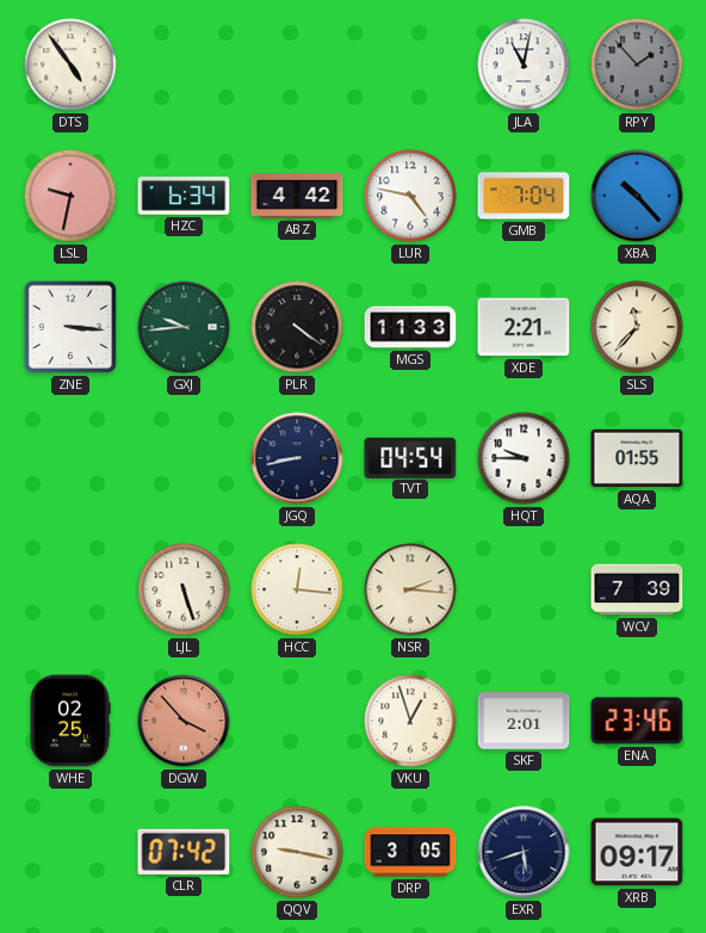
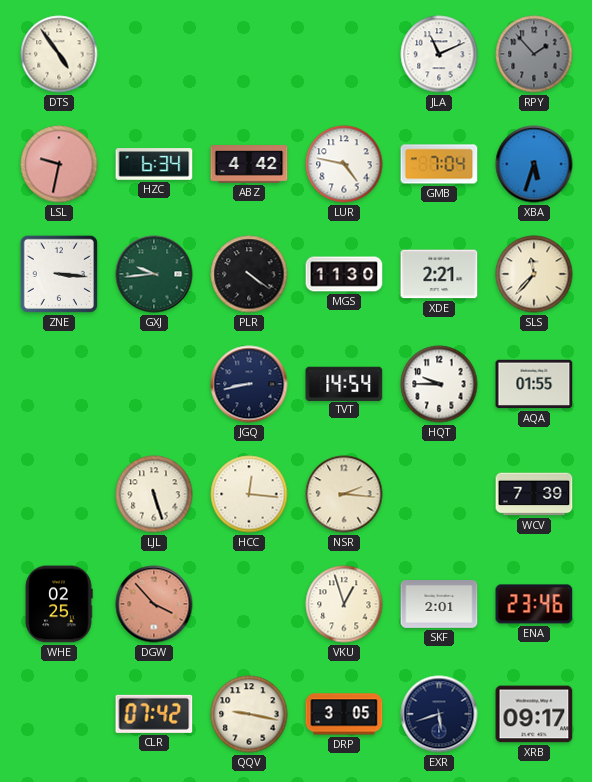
JLA: 11:02 -> 11:11 (439, 54)
XBA: 10:23 -> 5:33 (534, 164)
MGS: 11:33 -> 11:30 (344, 274)
TVT: 04:54 -> 14:54 (344, 383)
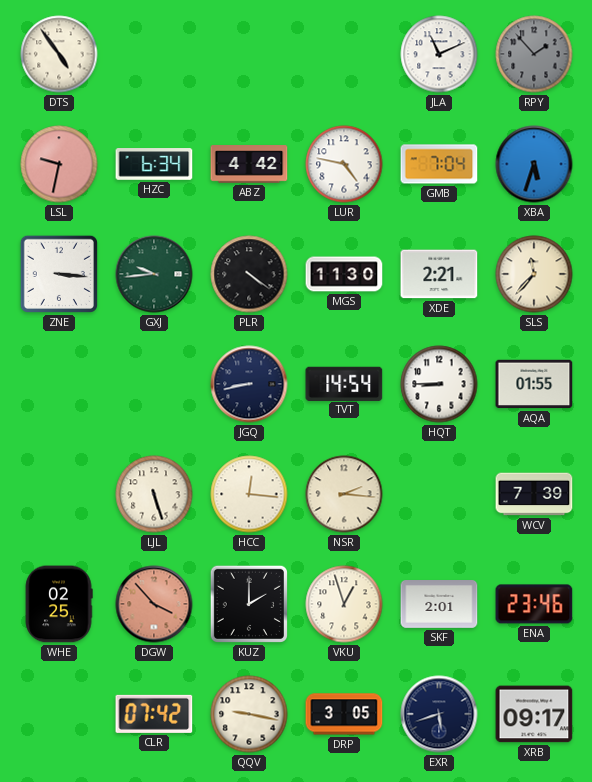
HQT: 9:45 -> 8:45 (439, 384)
KUZ: none -> 2:00 (249, 604)
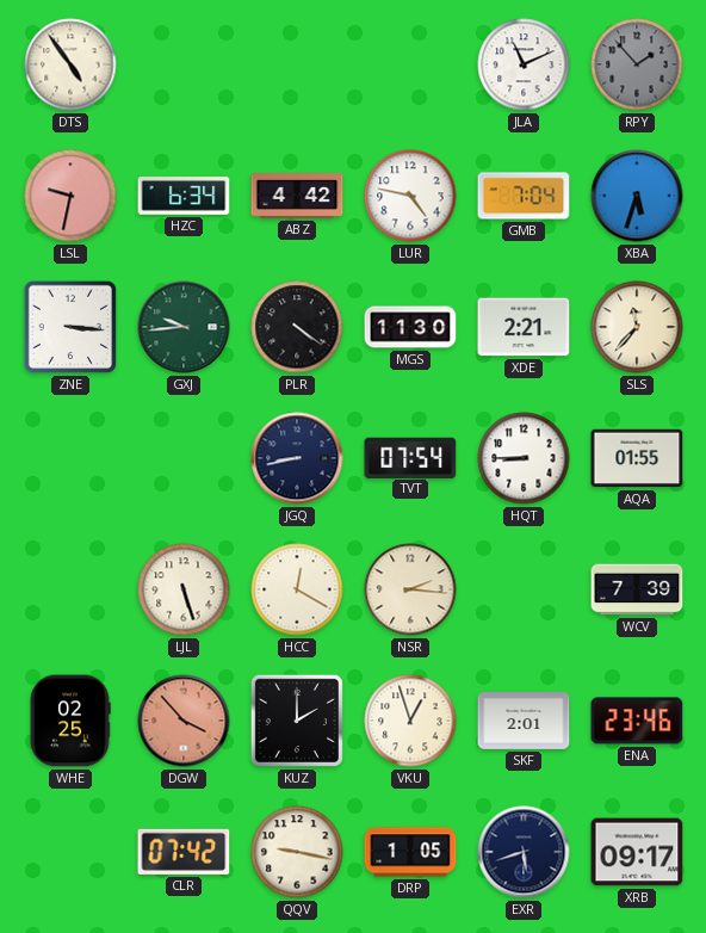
TVT: 14:54 -> 07:54 (410, 457)
HCC: 12:16 -> 12:20 (297, 589)
DRP: 3:05 -> 1:05 (410, 852)
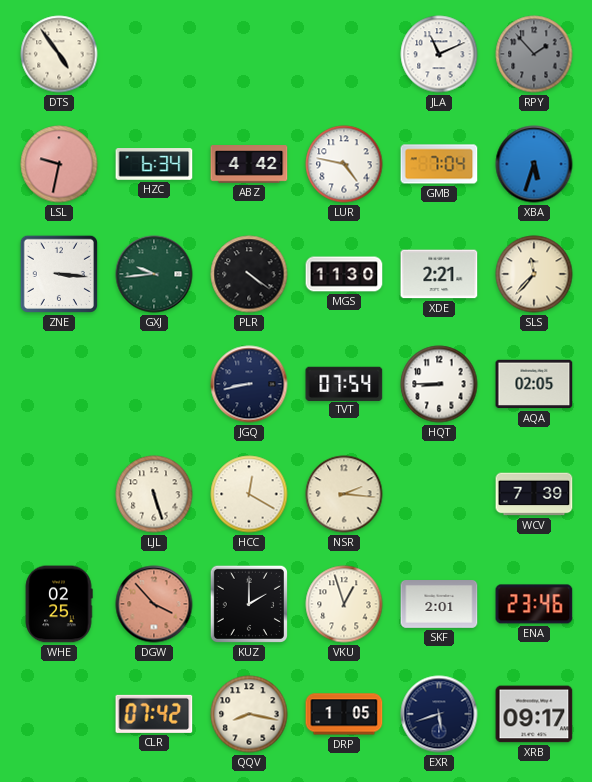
AQA: 01:55 -> 02:05 (534, 384)
QQV: 9:17 -> 8:17 (249, 714)
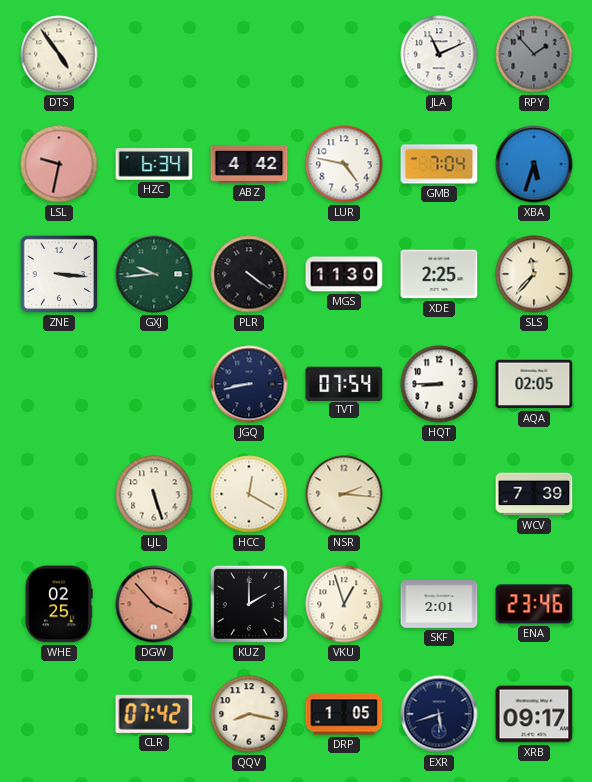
XDE: 2:21 -> 2:25 (439, 274)
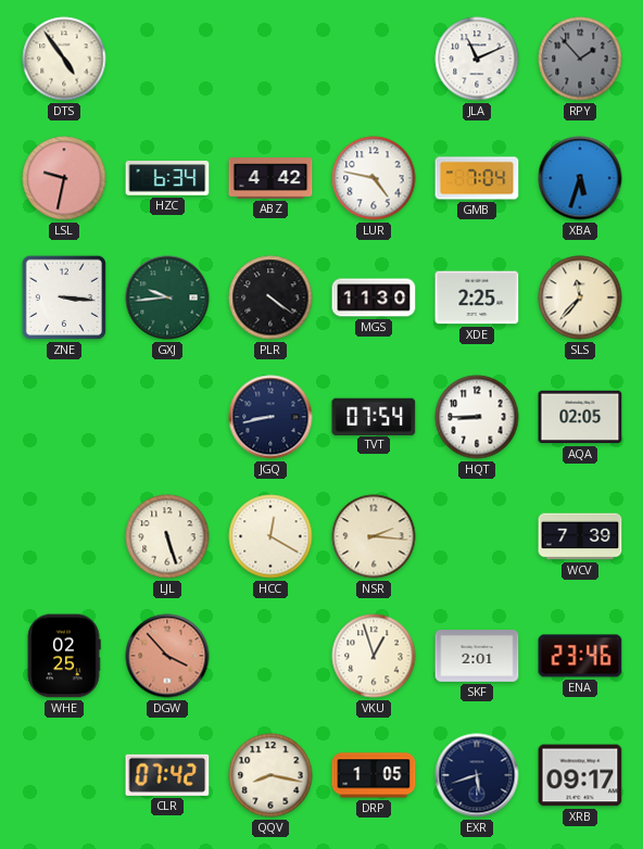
KUZ: 2:00 -> none (249, 604)
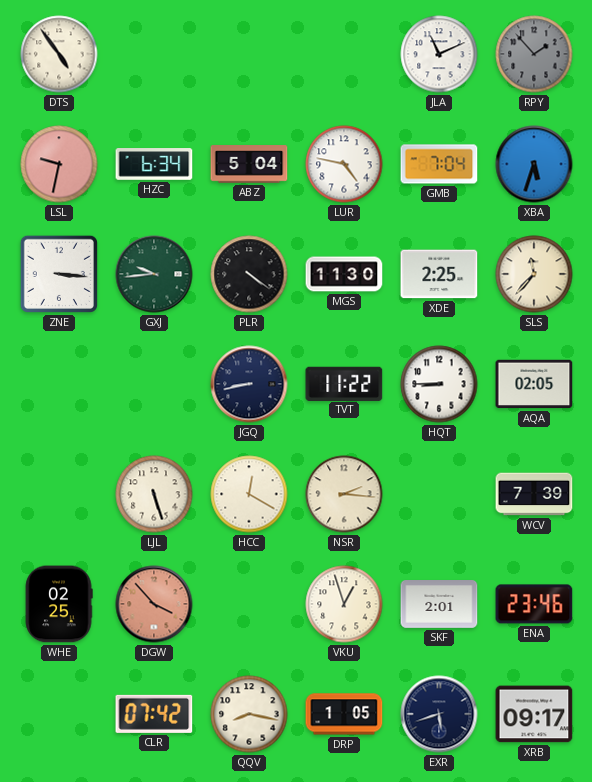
ABZ: 4:42 -> 5:04 (249, 164)
TVT: 07:54 -> 11:22 (344, 383)
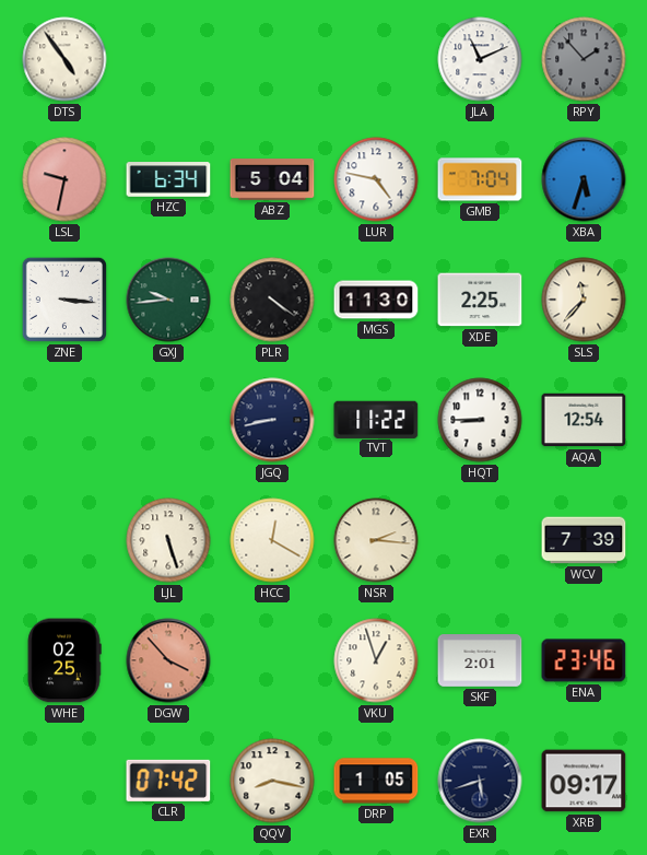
AQA: 02:05 -> 12:54 (584, 420)
